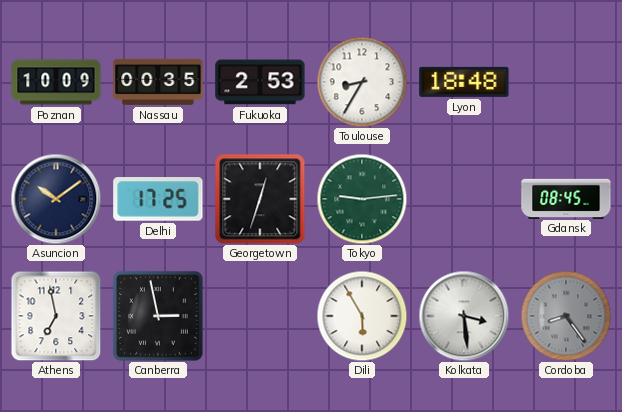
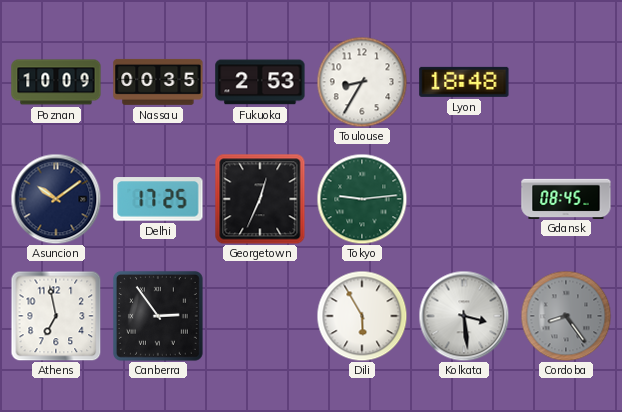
Georgetown: 12:33 -> 12:34 (260, 199)
Canberra: 2:58 -> 2:54 (158, 316)
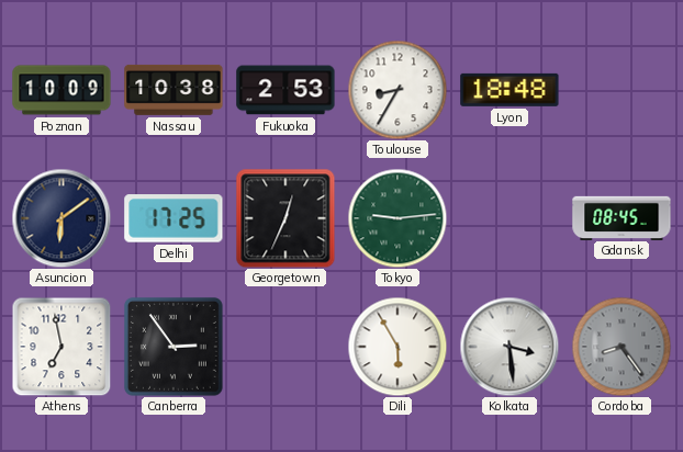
Nassau: 00:35 -> 10:38 (173, 90)
Asuncion: 10:09 -> 6:09 (61, 218)
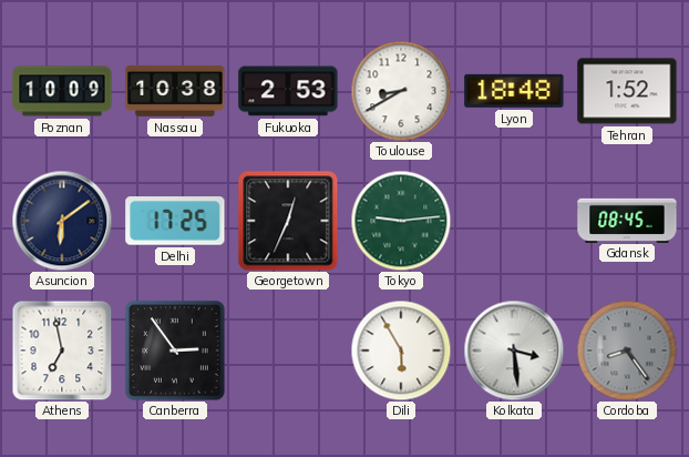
Toulouse: 8:35 -> 8:40 (401, 91)
Tehran: none -> 1:52 (627, 91)
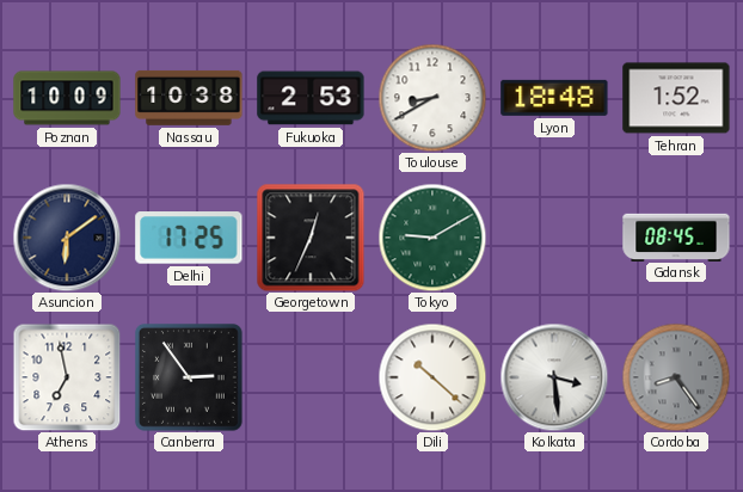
Tokyo: 9:14 -> 9:10 (432, 238)
Dili: 5:55 -> 10:22 (432, 377)
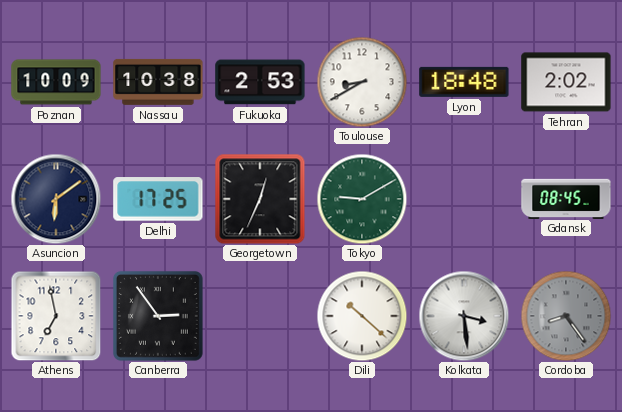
Tehran: 1:52 -> 2:02 (566, 82)
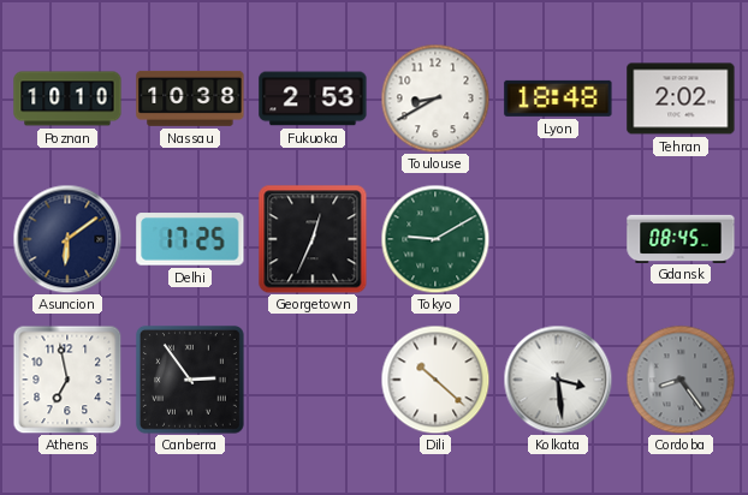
Poznan: 10:09 -> 10:10 (67, 99)
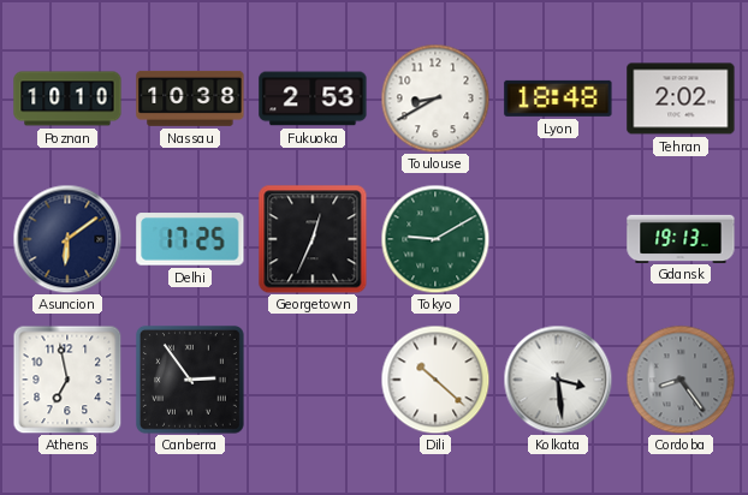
Gdansk: 08:45 -> 19:13 (681, 238)
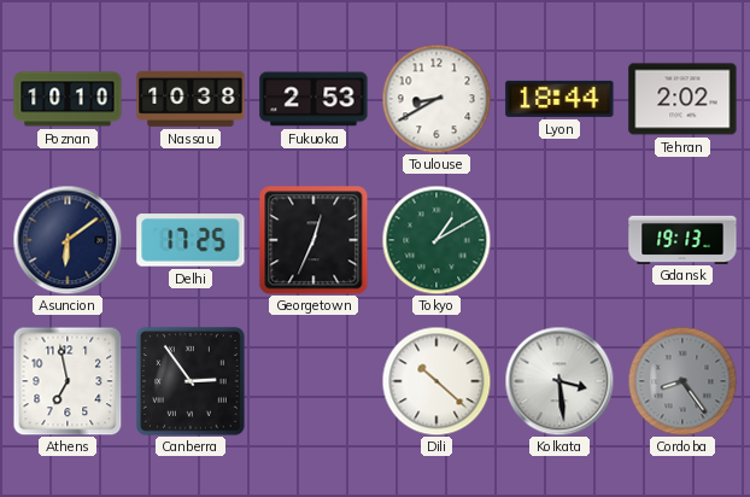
Lyon: 18:48 -> 18:44 (559, 99)
Tokyo: 9:10 -> 1:10 (436, 240)
